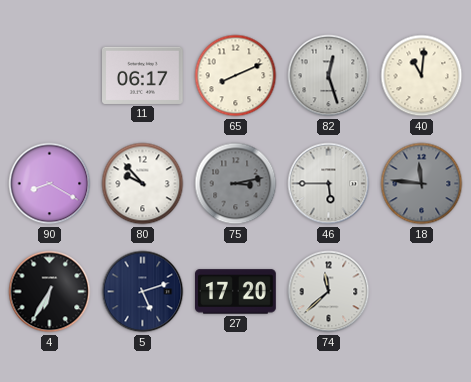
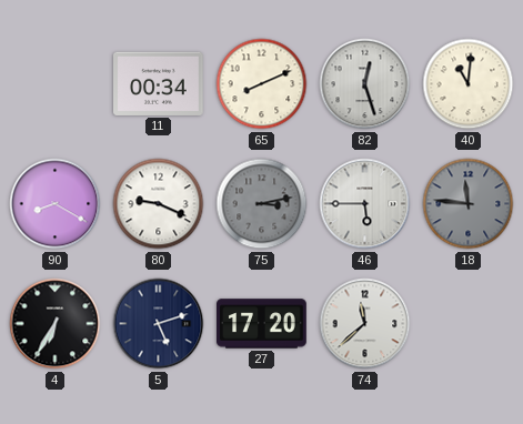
11: 06:17 -> 00:34 (159, 83)
80: 9:53 -> 9:19 (159, 204)
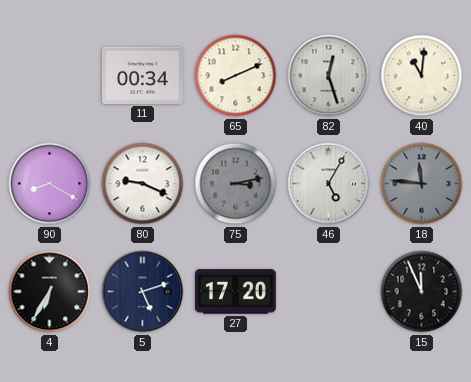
46: 5:45 -> 5:05 (329, 184)
74: 11:38 -> none (365, 324)
15: none -> 11:56 (422, 292)
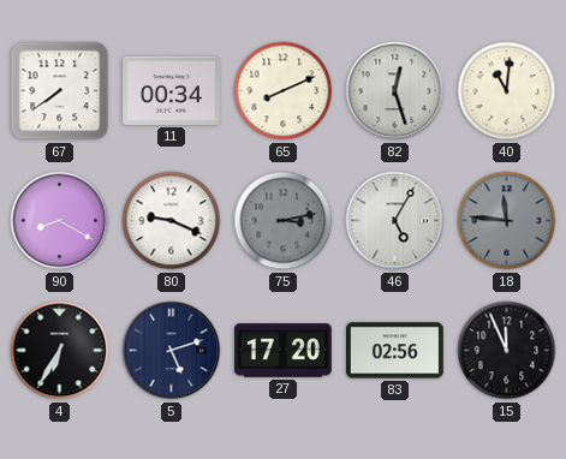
67: none -> 7:39 (60, 91)
83: none -> 02:56 (395, 351)
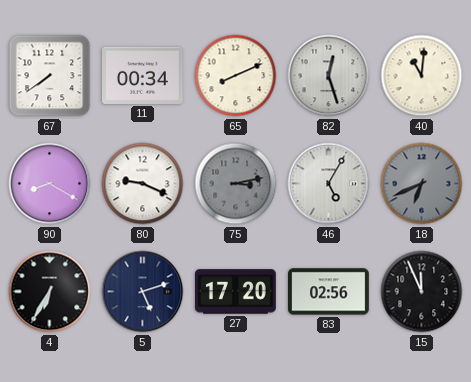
18: 11:46 -> 6:41 (422, 184)
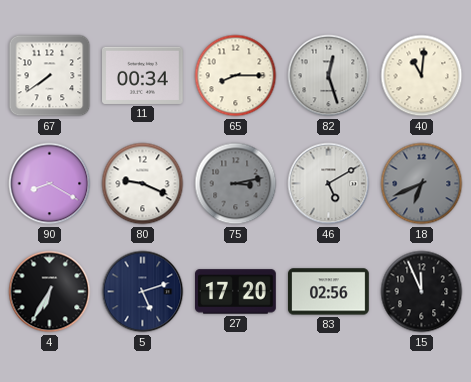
65: 8:11 -> 8:15 (236, 76)
46: 5:05 -> 5:10 (329, 184)
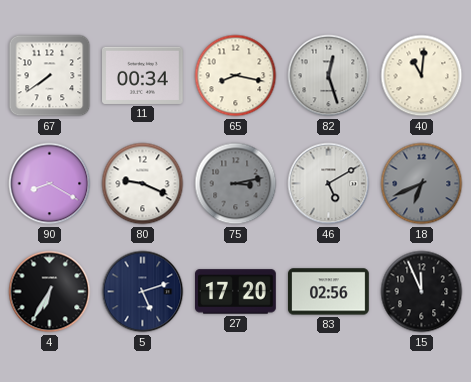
65: 8:15 -> 8:17 (236, 76)
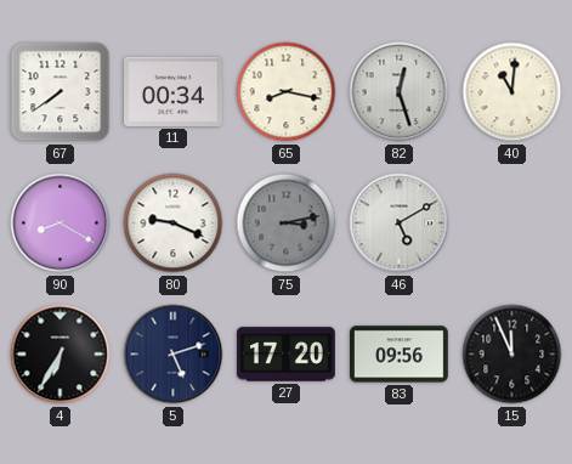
18: 6:41 -> none (422, 184)
83: 02:56 -> 09:56 (400, 355)
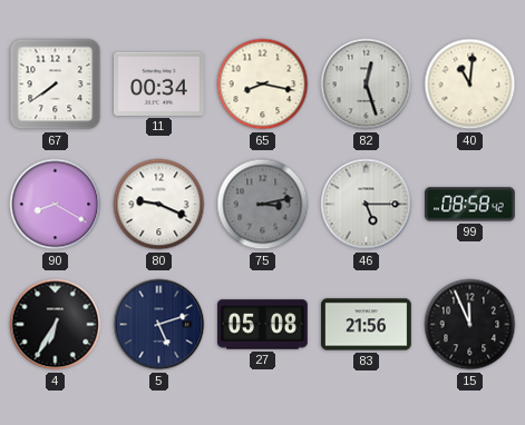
46: 5:10 -> 5:15 (367, 205)
99: none -> 08:58 (470, 205)
27: 17:20 -> 05:08 (263, 325)
83: 09:56 -> 21:56 (367, 325)
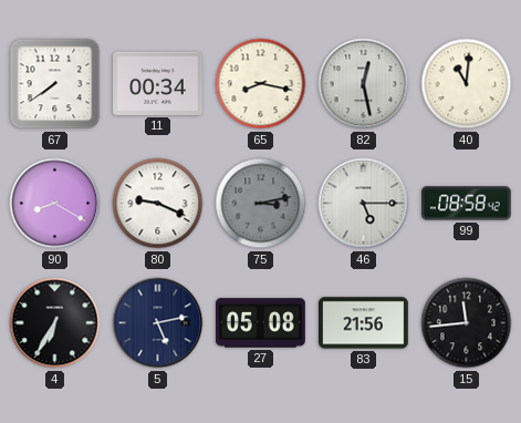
82: 12:27 -> 12:28 (364, 84)
5: 5:12 -> 5:13 (158, 323)
15: 11:56 -> 11:44 (467, 323)
